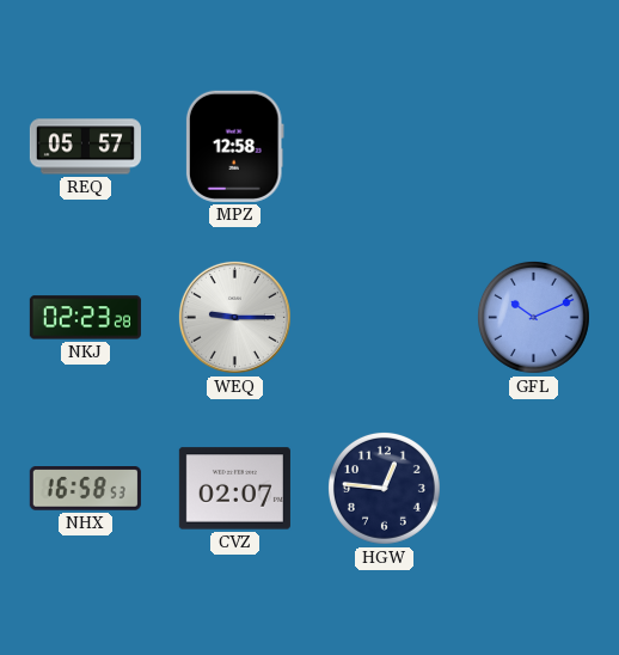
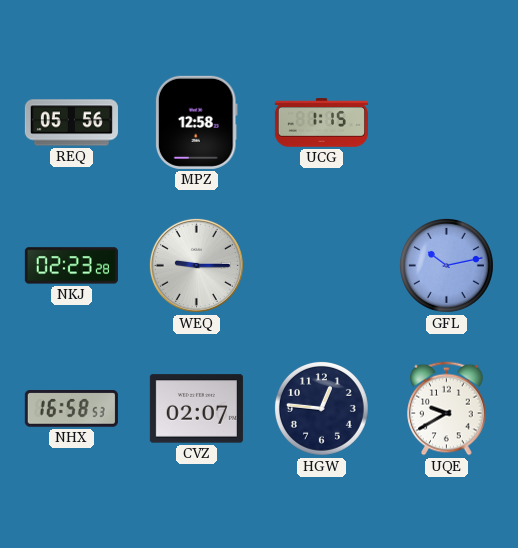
REQ: 05:57 -> 05:56 (71, 123)
UCG: none -> 1:15 (321, 123)
GFL: 10:11 -> 10:13 (446, 265)
UQE: none -> 9:40 (447, 409)
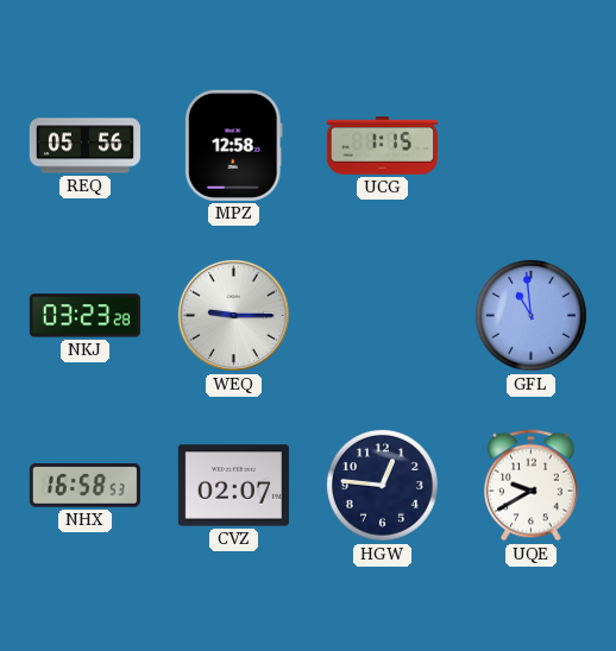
NKJ: 02:23 -> 03:23 (84, 316)
GFL: 10:13 -> 10:59 (530, 315)
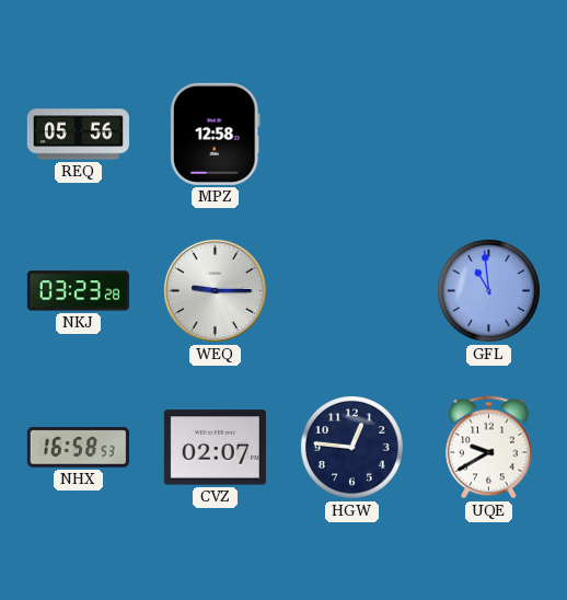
UCG: 1:15 -> none (382, 146)
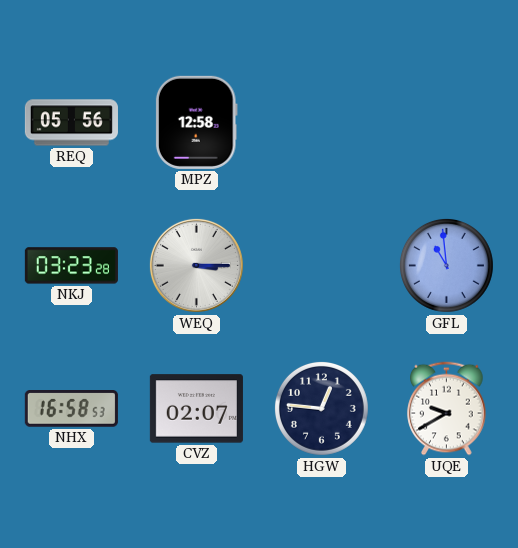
WEQ: 9:15 -> 3:15 (196, 265)
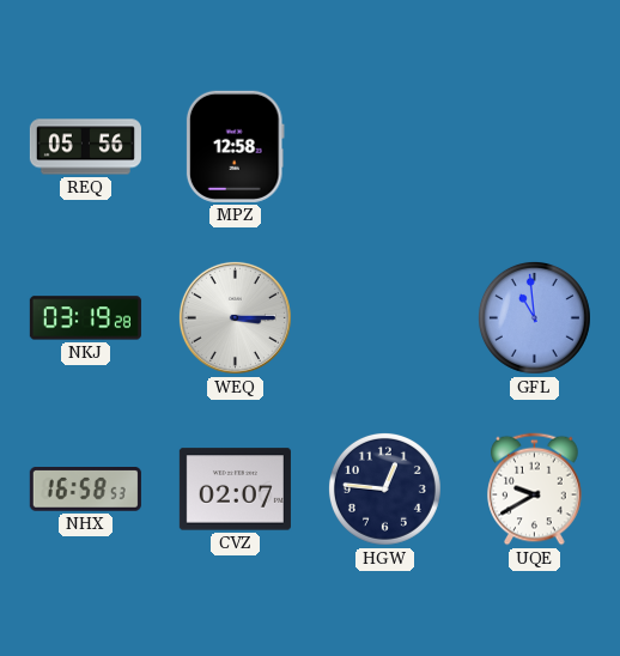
NKJ: 03:23 -> 03:19 (85, 318)
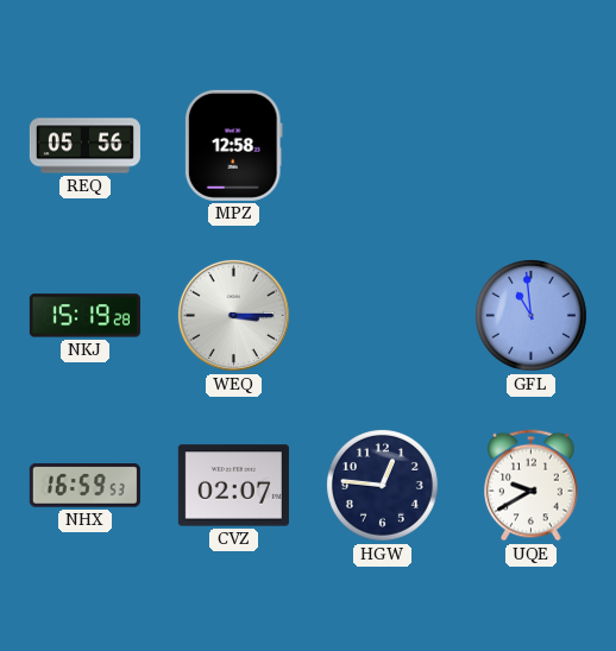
NKJ: 03:19 -> 15:19 (84, 316)
NHX: 16:58 -> 16:59 (84, 486)
